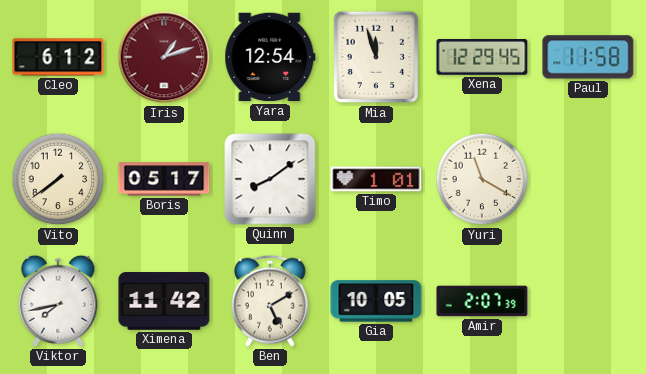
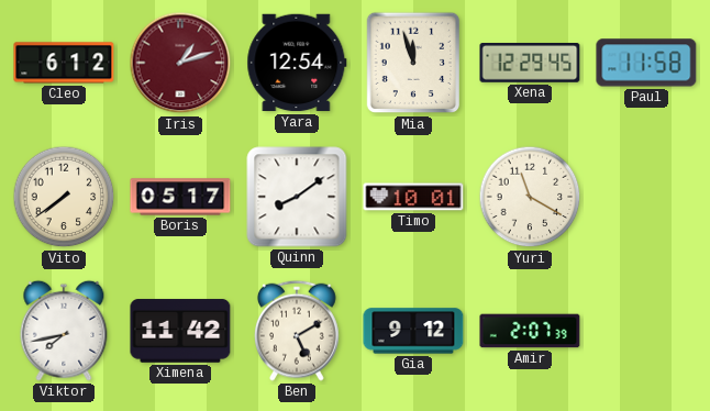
Timo: 1:01 -> 10:01 (413, 197)
Gia: 10:05 -> 9:12 (413, 331)
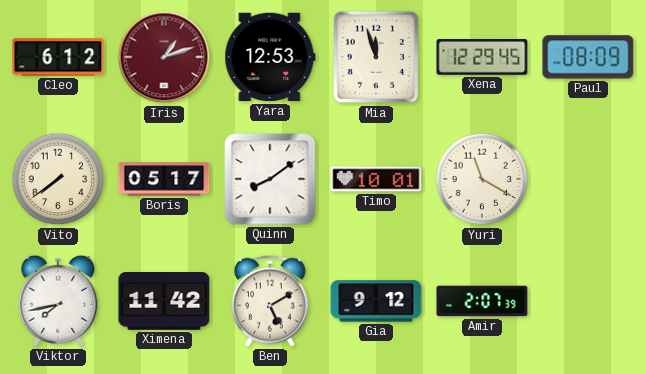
Yara: 12:54 -> 12:53 (270, 57)
Paul: 11:58 -> 08:09 (588, 57)
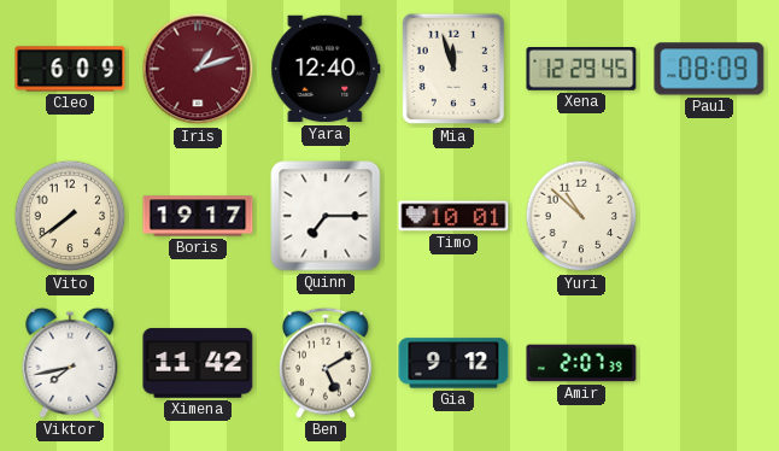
Cleo: 6:12 -> 6:09 (70, 69)
Yara: 12:53 -> 12:40 (326, 69)
Boris: 05:17 -> 19:17 (198, 216)
Quinn: 8:09 -> 7:15 (326, 216)
Yuri: 11:20 -> 10:52 (581, 216)
